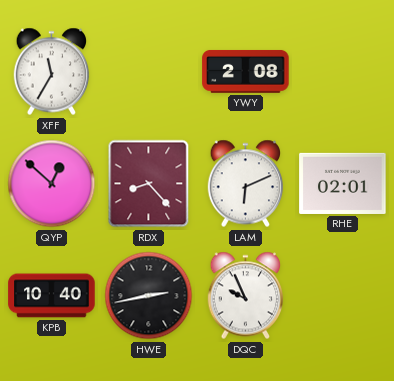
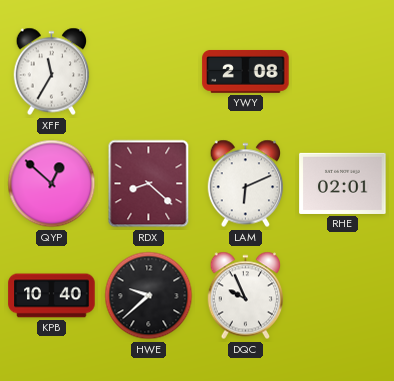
RDX: 8:23 -> 8:22 (149, 184)
HWE: 2:43 -> 9:38 (149, 296)
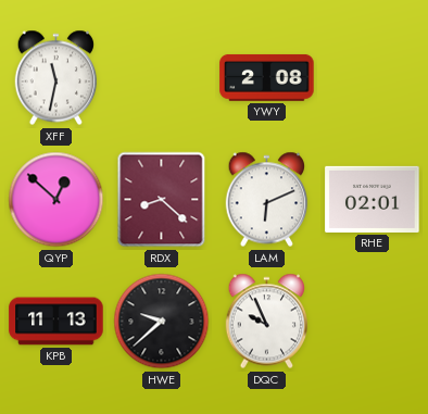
XFF: 11:35 -> 11:32 (56, 78)
KPB: 10:40 -> 11:13 (56, 322)
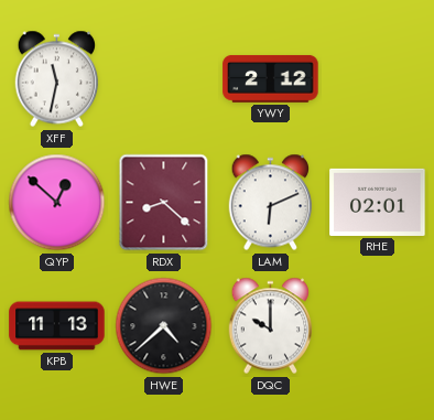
YWY: 2:08 -> 2:12 (271, 78)
HWE: 9:38 -> 4:38 (164, 326)
DQC: 9:56 -> 10:00 (271, 326)
